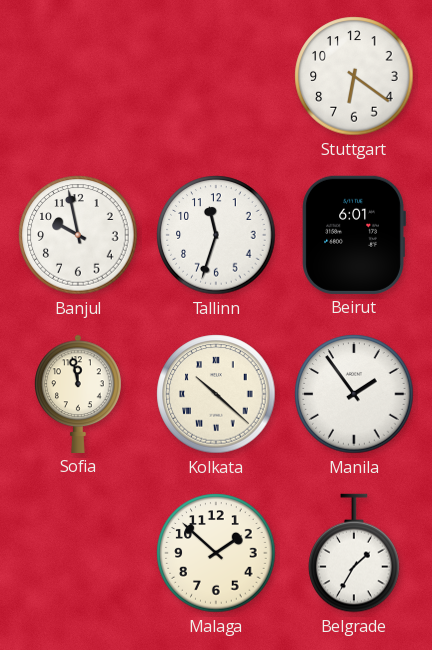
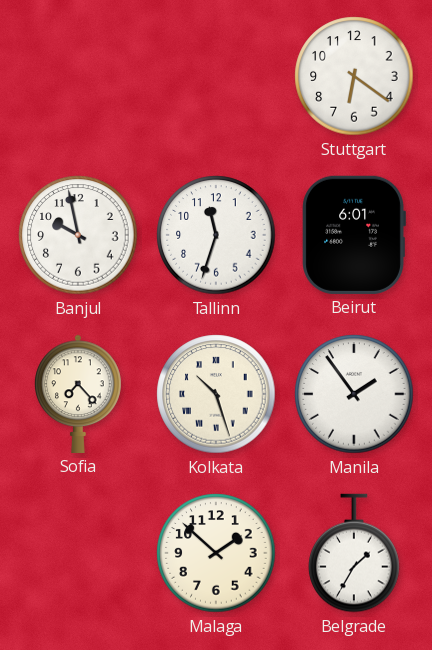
Sofia: 11:58 -> 7:23 (78, 394)
Kolkata: 10:22 -> 10:27 (216, 394)
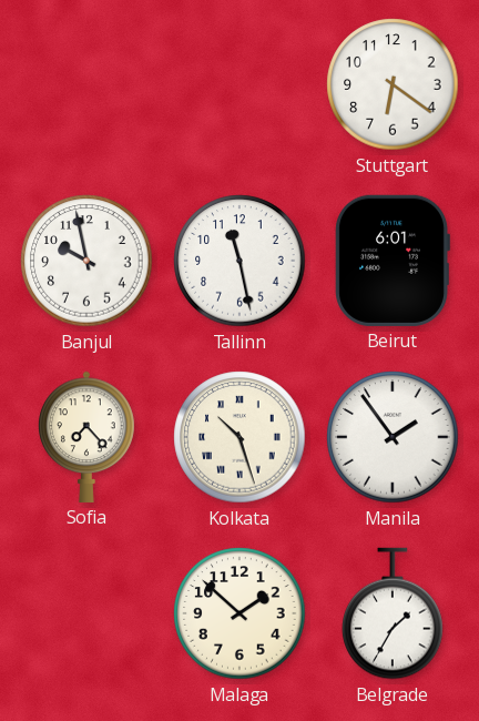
Tallinn: 11:33 -> 11:28 (239, 261)
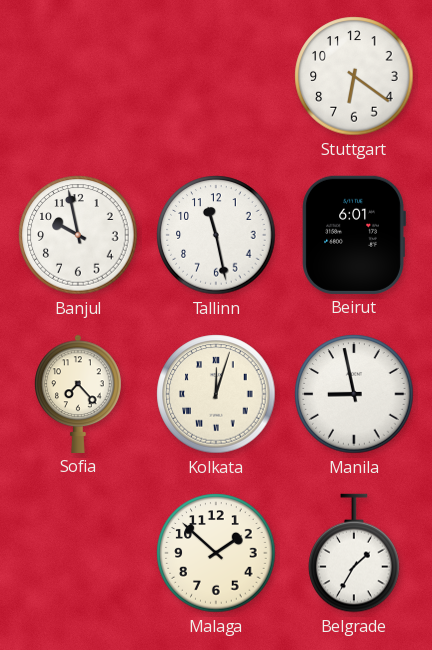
Kolkata: 10:27 -> 12:03 (216, 394)
Manila: 1:54 -> 8:58 (354, 394)
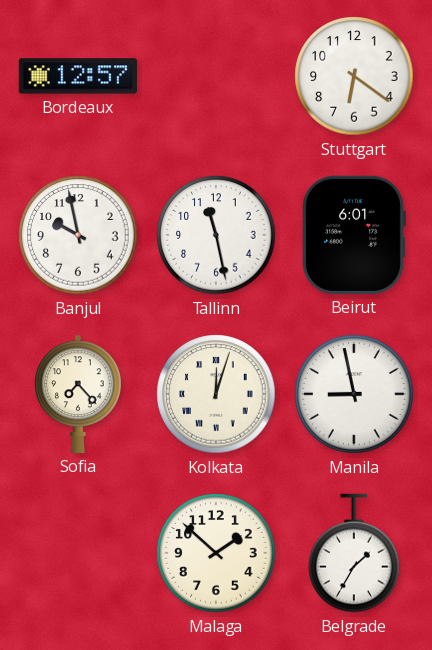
Bordeaux: none -> 12:57 (78, 76)
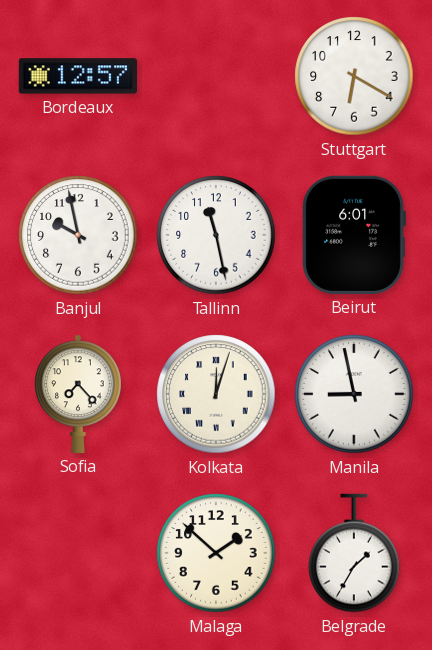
Stuttgart: 6:21 -> 6:20 (354, 76)
